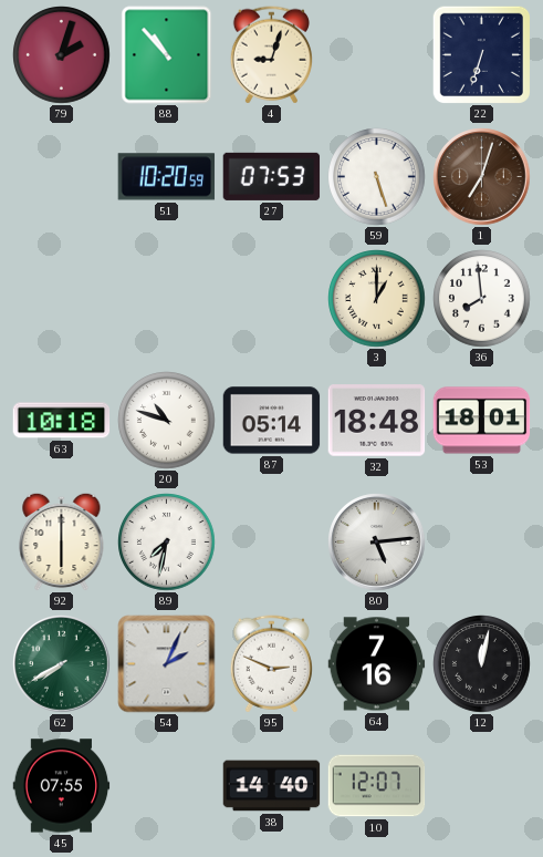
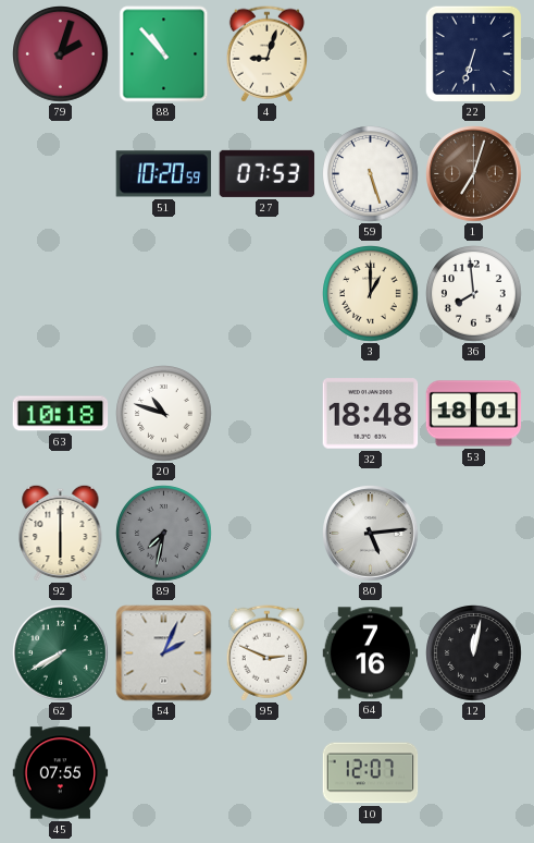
87: 05:14 -> none (272, 421)
89 dial: white -> grey (164, 534)
38: 14:40 -> none (272, 786)
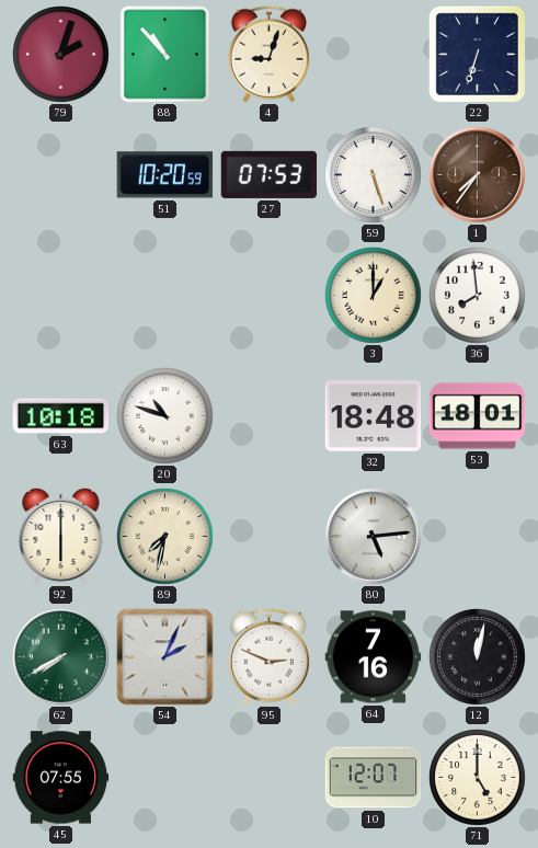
1: 7:03 -> 7:36 (478, 175)
89 dial: grey -> cream (165, 537)
71: none -> 5:00 (478, 778)
